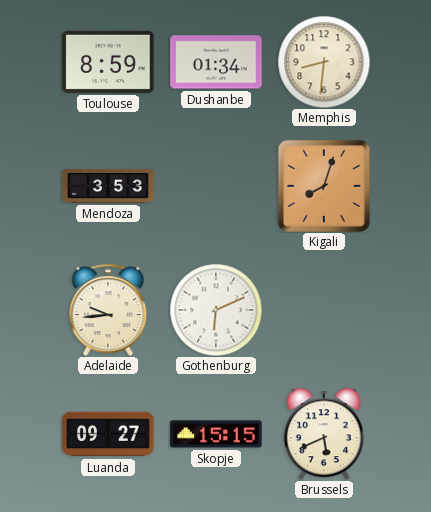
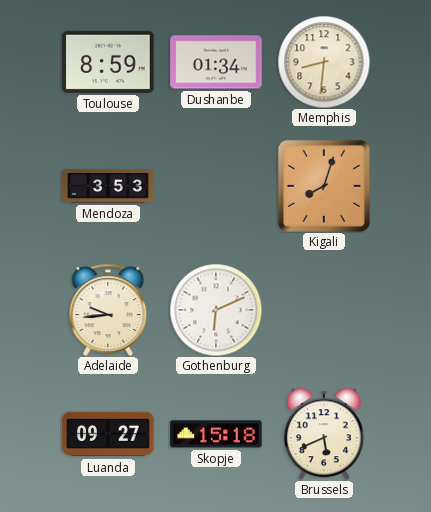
Skopje: 15:15 -> 15:18 (216, 434)
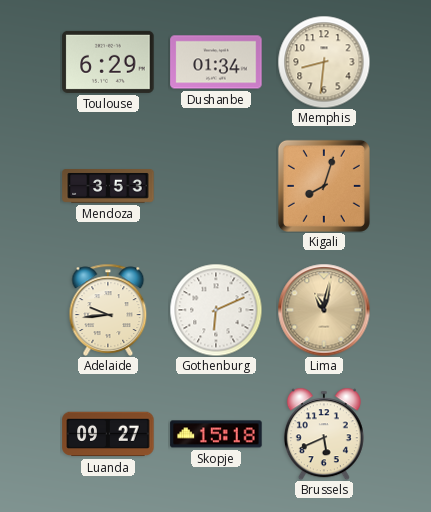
Toulouse: 8:59 -> 6:29 (108, 62)
Lima: none -> 11:02 (324, 310)
